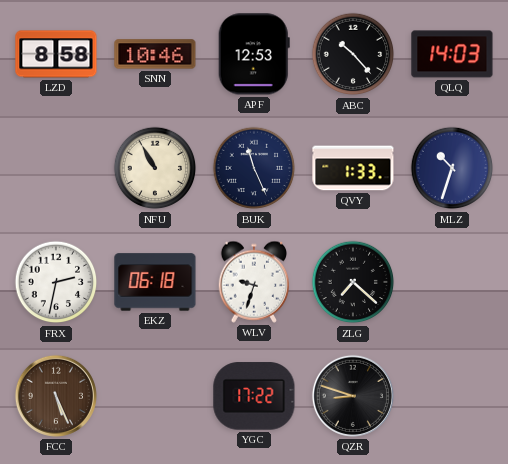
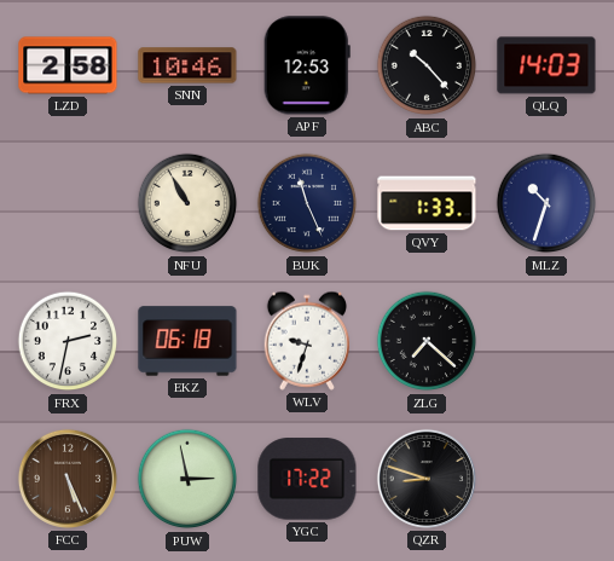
LZD: 8:58 -> 2:58 (68, 65)
PUW: none -> 2:58 (187, 479)
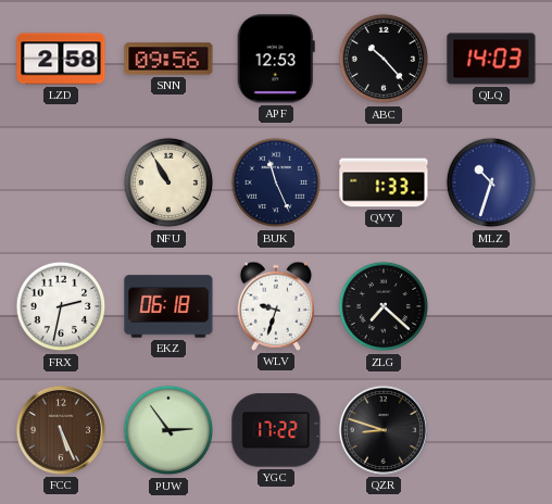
SNN: 10:46 -> 09:56 (168, 59)
PUW: 2:58 -> 2:54 (168, 430)
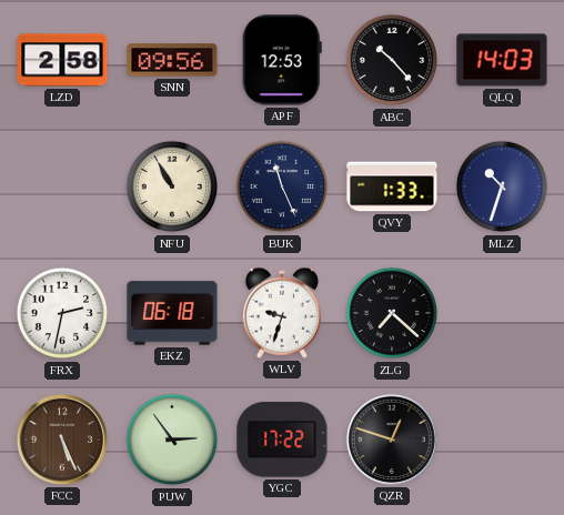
QZR: 8:48 -> 12:48 (392, 440)
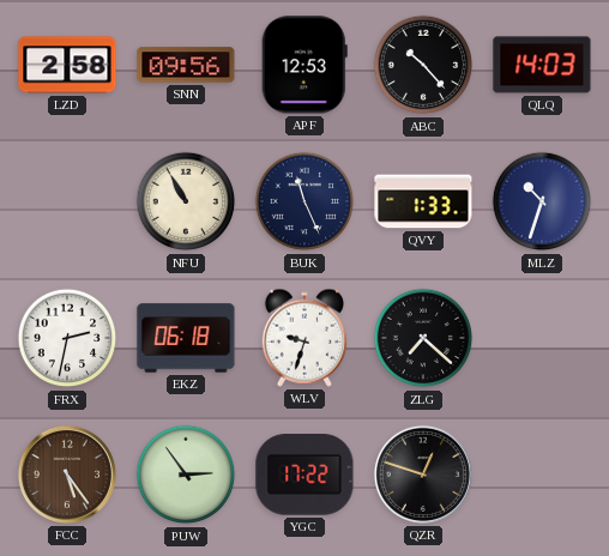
FCC: 5:26 -> 5:24 (67, 475)
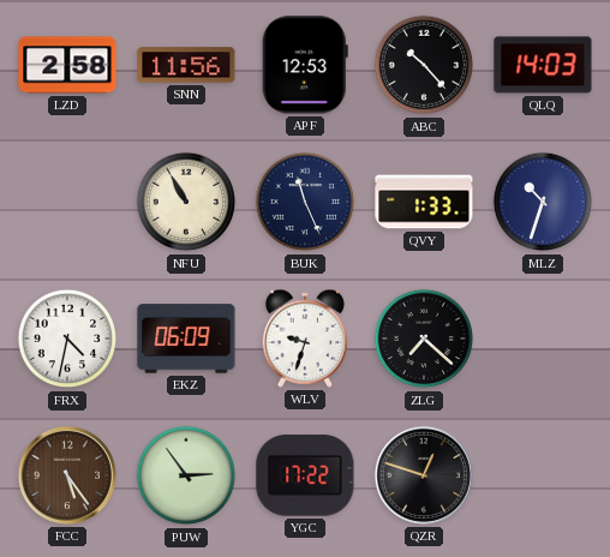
SNN: 09:56 -> 11:56 (186, 65)
FRX: 2:32 -> 4:32 (67, 339)
EKZ: 06:18 -> 06:09 (186, 339)
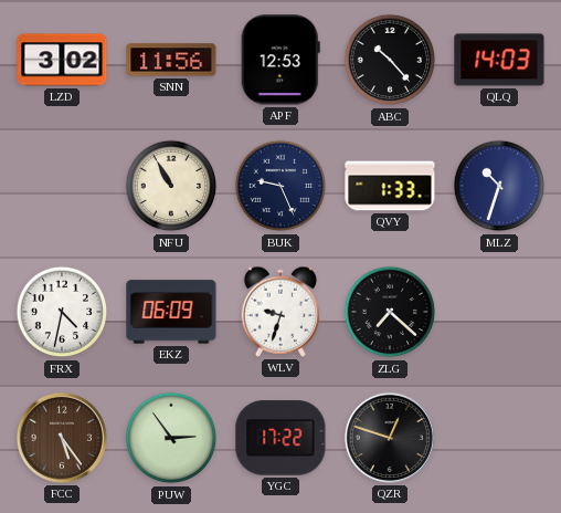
LZD: 2:58 -> 3:02 (62, 60)
BUK: 11:26 -> 9:26 (280, 186)
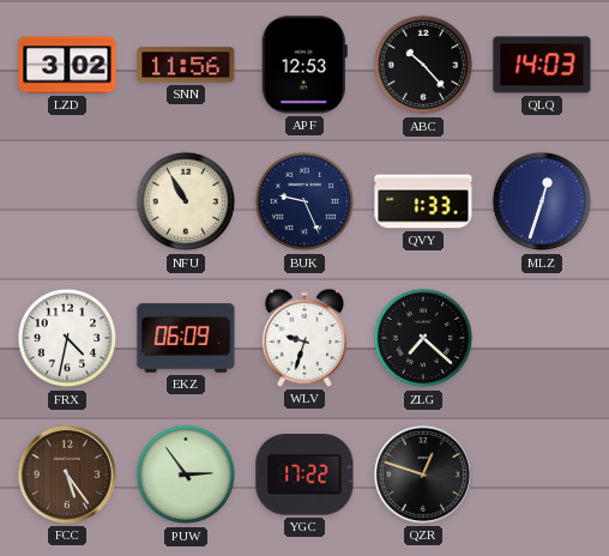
MLZ: 10:33 -> 12:33 (542, 201)
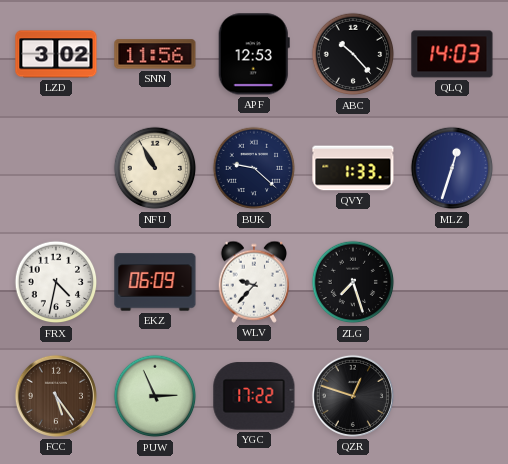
BUK: 9:26 -> 9:22 (254, 168)
WLV: 9:33 -> 9:37 (253, 282)
ZLG: 7:22 -> 7:27 (353, 282)
PUW: 2:54 -> 2:56 (155, 396)
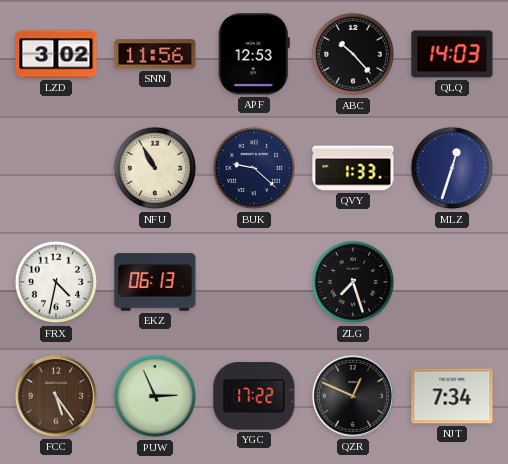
EKZ: 06:09 -> 06:13 (155, 282)
WLV: 9:37 -> none (253, 282)
QZR: 12:48 -> 12:49 (353, 396)
NJT: none -> 7:34 (452, 396)
